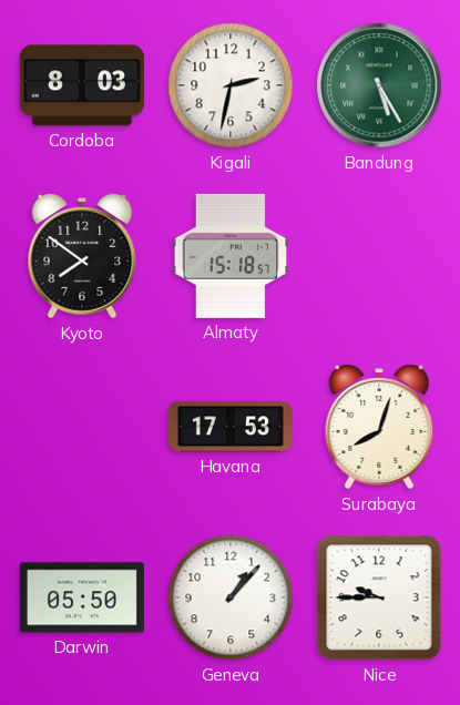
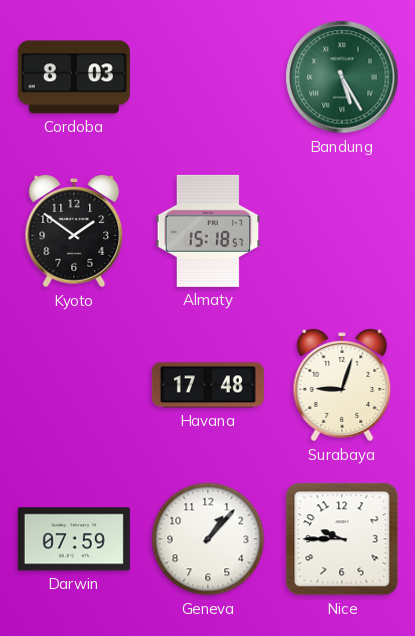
Kigali: 2:32 -> none (231, 85)
Kyoto: 7:51 -> 1:51 (74, 231)
Havana: 17:53 -> 17:48 (208, 385)
Surabaya: 8:03 -> 9:03 (342, 385)
Darwin: 05:50 -> 07:59 (74, 539)
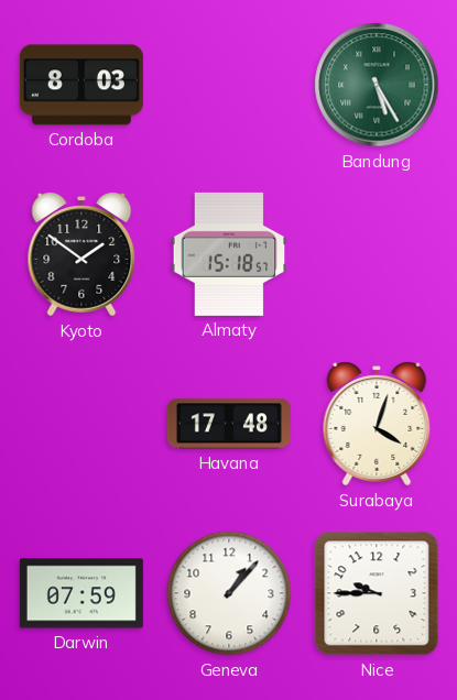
Surabaya: 9:03 -> 4:03 (377, 424)
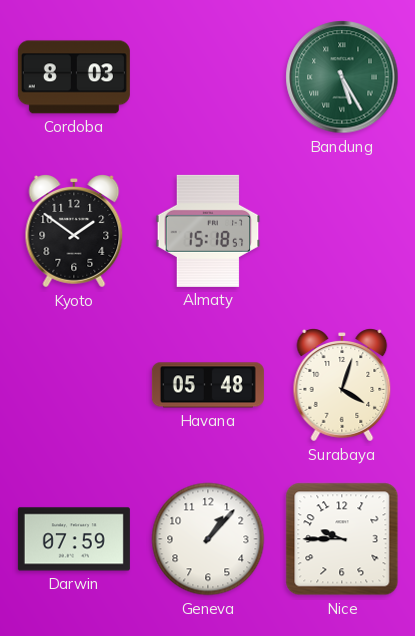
Havana: 17:48 -> 05:48 (208, 385)
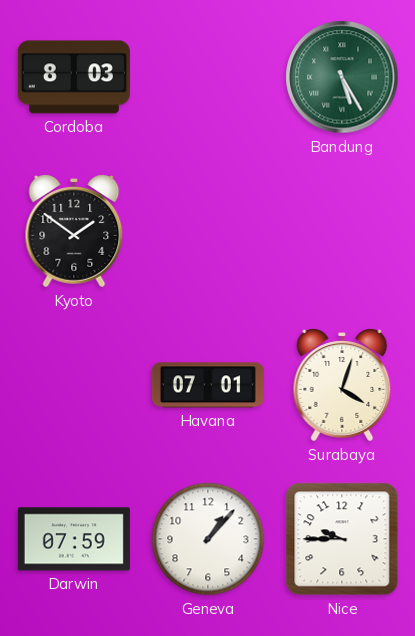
Almaty: 15:18 -> none (208, 231)
Havana: 05:48 -> 07:01 (208, 385)
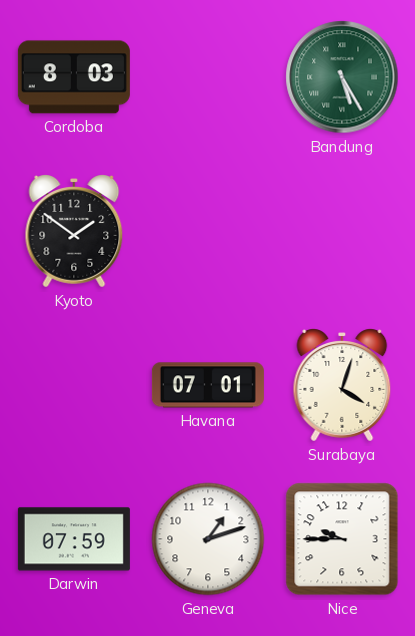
Geneva: 1:07 -> 1:12 (208, 539)
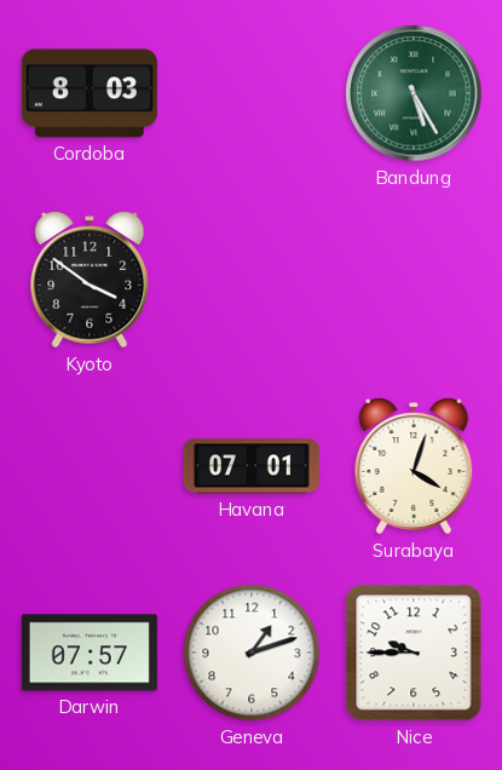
Kyoto: 1:51 -> 3:51 (90, 280)
Darwin: 07:59 -> 07:57 (90, 653)
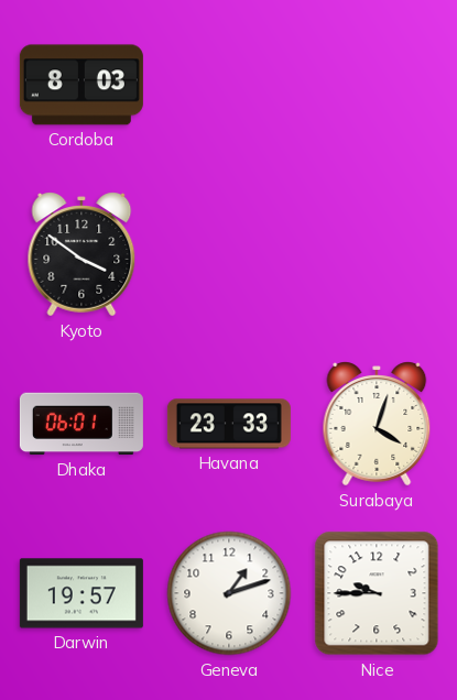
Bandung: 5:25 -> none (414, 93)
Dhaka: none -> 06:01 (81, 424)
Havana: 07:01 -> 23:33 (229, 424)
Darwin: 07:57 -> 19:57 (81, 593)
